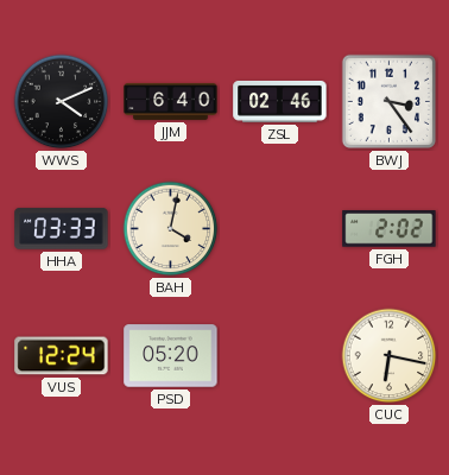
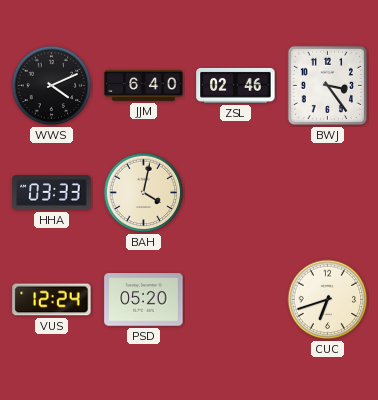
FGH: 2:02 -> none (390, 229)
CUC: 6:17 -> 6:42 (328, 300)
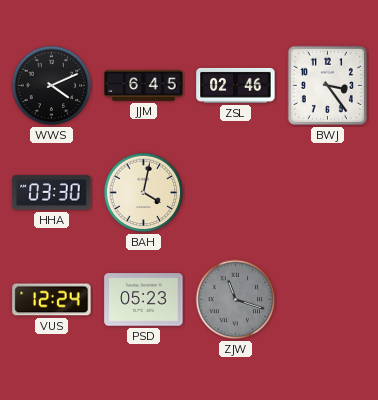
JJM: 6:40 -> 6:45 (144, 85)
HHA: 03:33 -> 03:30 (52, 193)
PSD: 05:20 -> 05:23 (144, 300)
ZJW: none -> 11:18 (236, 300)
CUC: 6:42 -> none (328, 300)
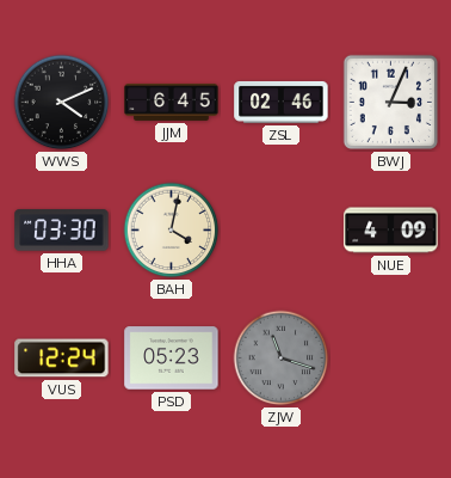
BWJ: 3:24 -> 3:04 (390, 102)
NUE: none -> 4:09 (391, 231)
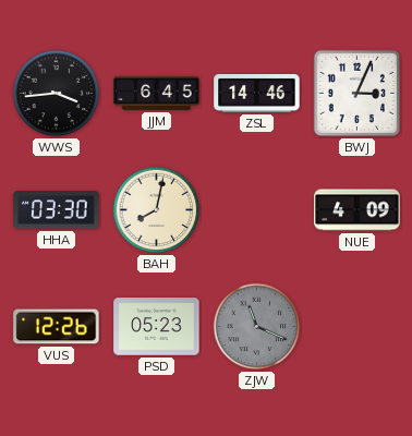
WWS: 4:11 -> 3:44 (57, 94)
ZSL: 02:46 -> 14:46 (257, 93)
BAH: 4:02 -> 8:02 (157, 210)
VUS: 12:24 -> 12:26 (57, 327)
ZJW: 11:18 -> 11:19 (257, 327)
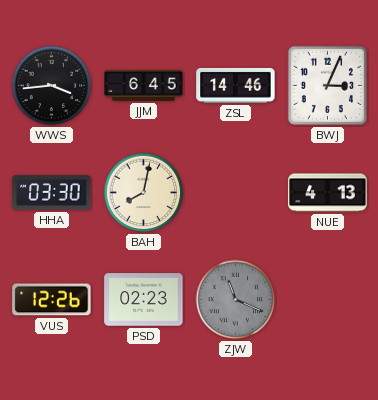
NUE: 4:09 -> 4:13 (328, 193)
PSD: 05:23 -> 02:23 (144, 300)
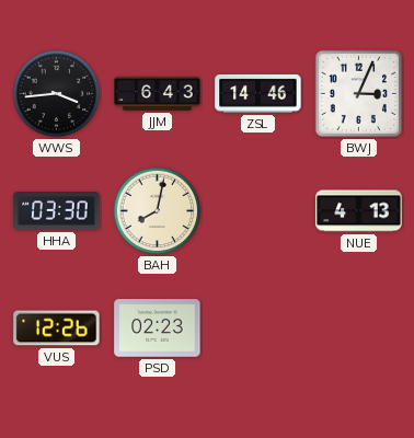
JJM: 6:45 -> 6:43 (158, 93)
ZJW: 11:19 -> none (236, 300)
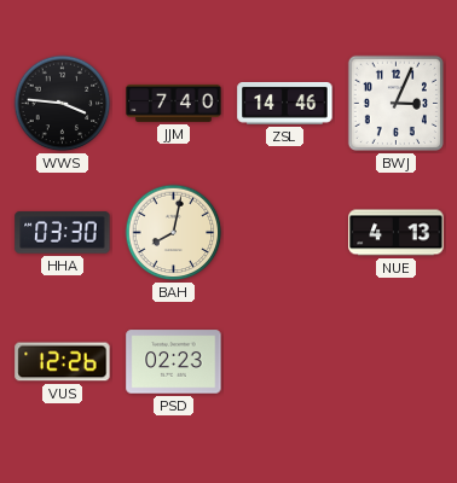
WWS: 3:44 -> 3:46 (63, 104)
JJM: 6:43 -> 7:40 (174, 103)
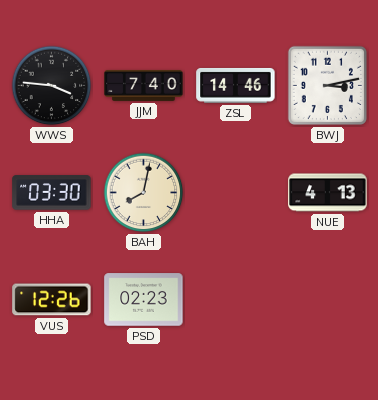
BWJ: 3:04 -> 3:13 (327, 85)
